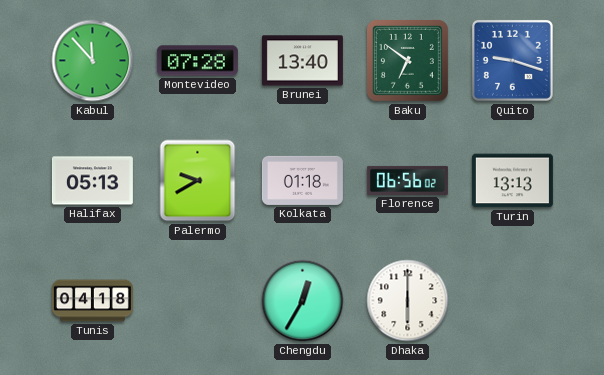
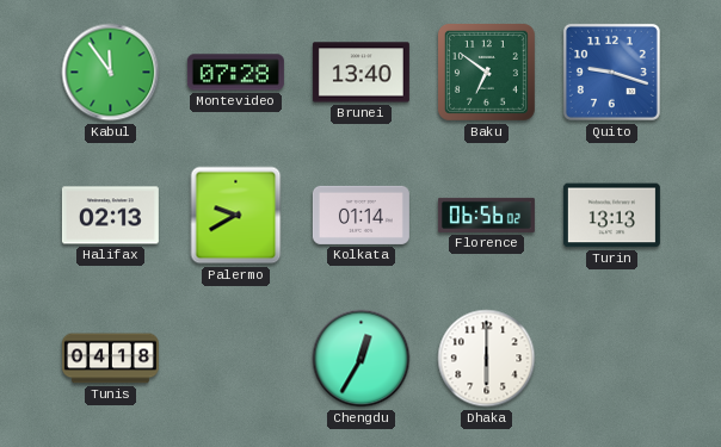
Kabul: 11:53 -> 11:54 (111, 73)
Halifax: 05:13 -> 02:13 (110, 216)
Kolkata: 01:18 -> 01:14 (360, 215)
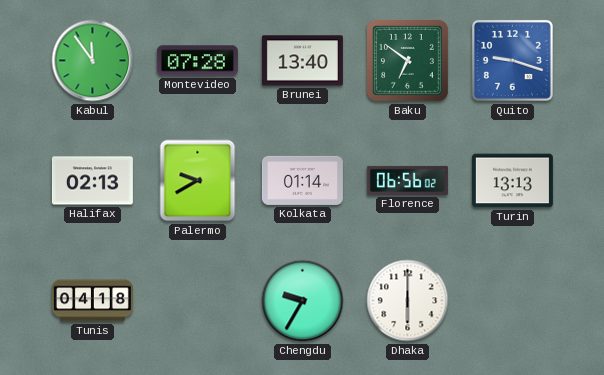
Chengdu: 12:35 -> 9:35 (303, 301)
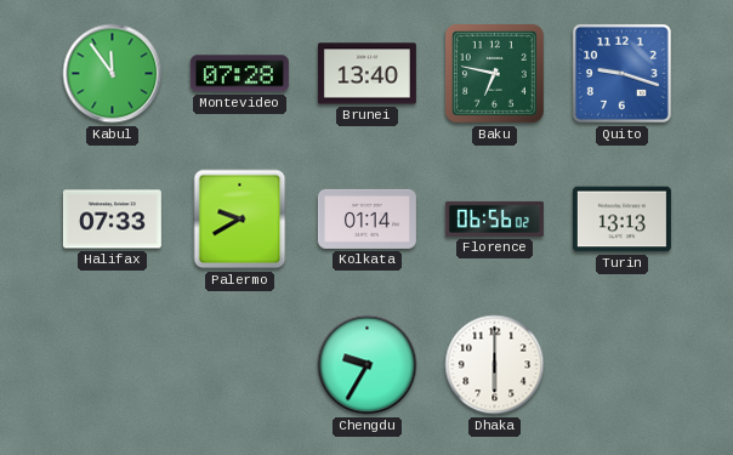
Baku: 6:51 -> 6:47 (494, 73)
Halifax: 02:13 -> 07:33 (112, 220)
Tunis: 04:18 -> none (92, 301)
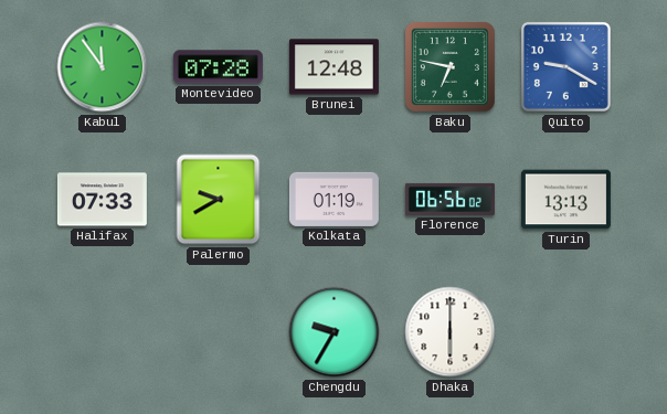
Brunei: 13:40 -> 12:48 (333, 67)
Quito: 9:18 -> 9:20 (565, 66)
Kolkata: 01:14 -> 01:19 (333, 199)
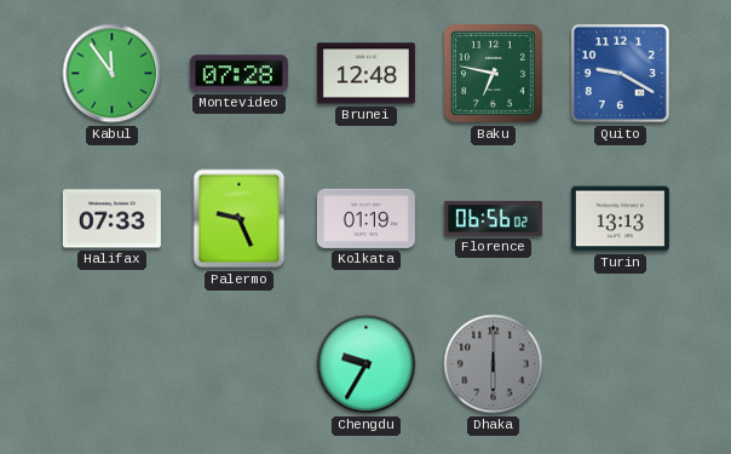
Palermo: 9:40 -> 9:26 (240, 219)
Dhaka dial: white -> grey (494, 364)
